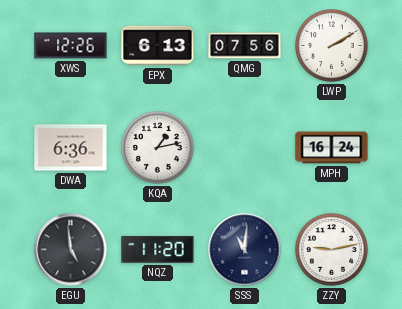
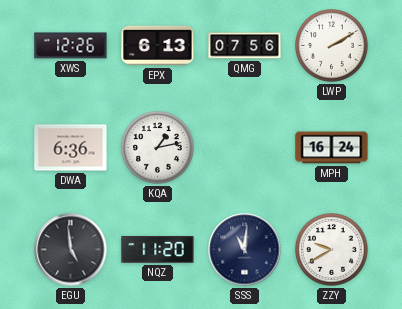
ZZY: 9:13 -> 9:40 (332, 250)
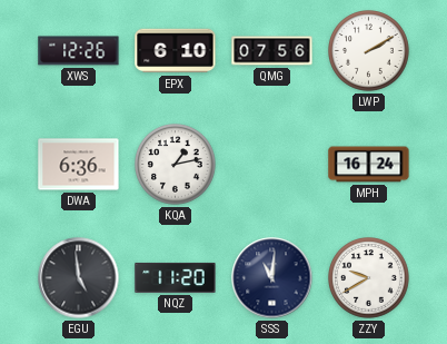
EPX: 6:13 -> 6:10 (176, 51)
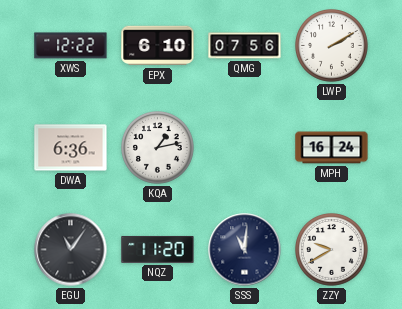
XWS: 12:26 -> 12:22 (71, 46)
EGU: 4:59 -> 11:06 (71, 250)
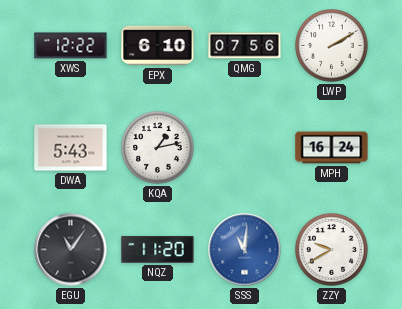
DWA: 6:36 -> 5:43 (71, 148)
SSS dial: navy -> blue (245, 250)
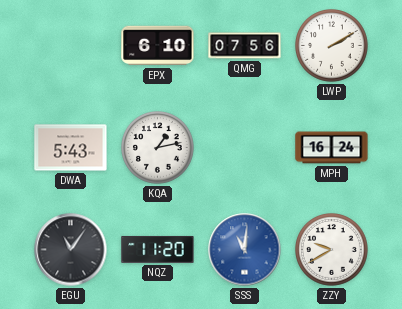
XWS: 12:22 -> none (71, 46)
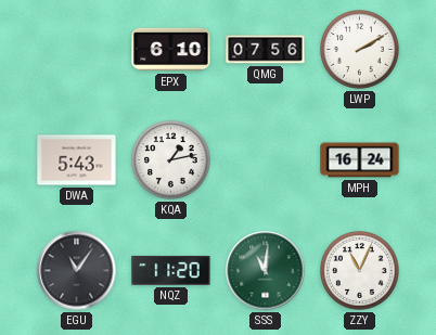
SSS dial: blue -> green (266, 271)
ZZY: 9:40 -> 11:04 (360, 271)
